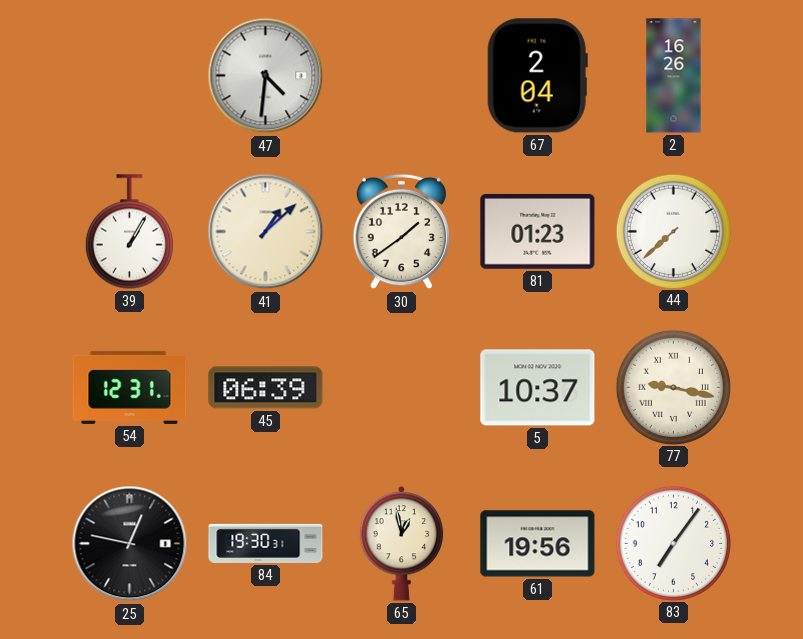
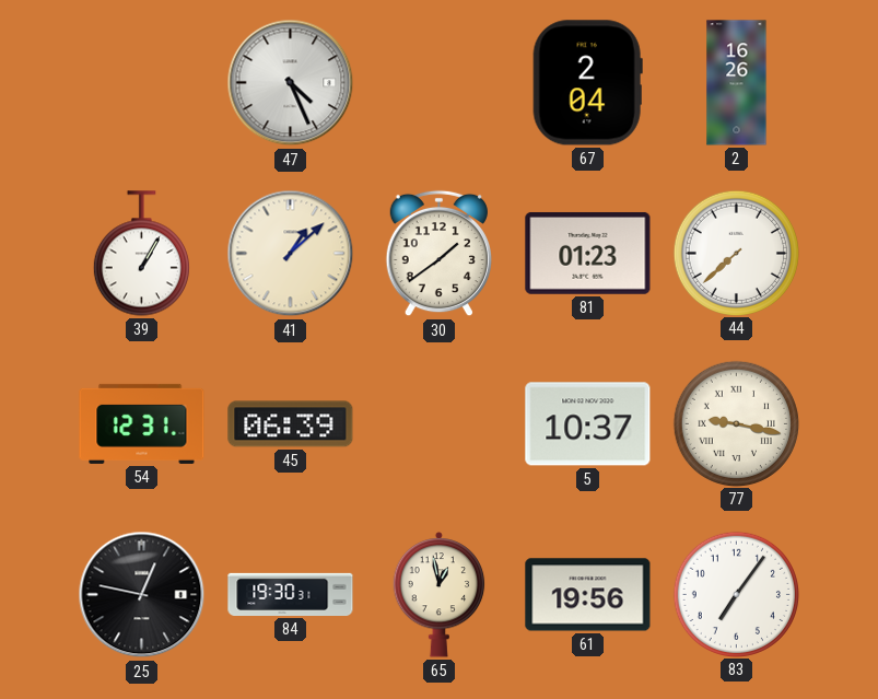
47: 4:31 -> 4:26 (291, 83)
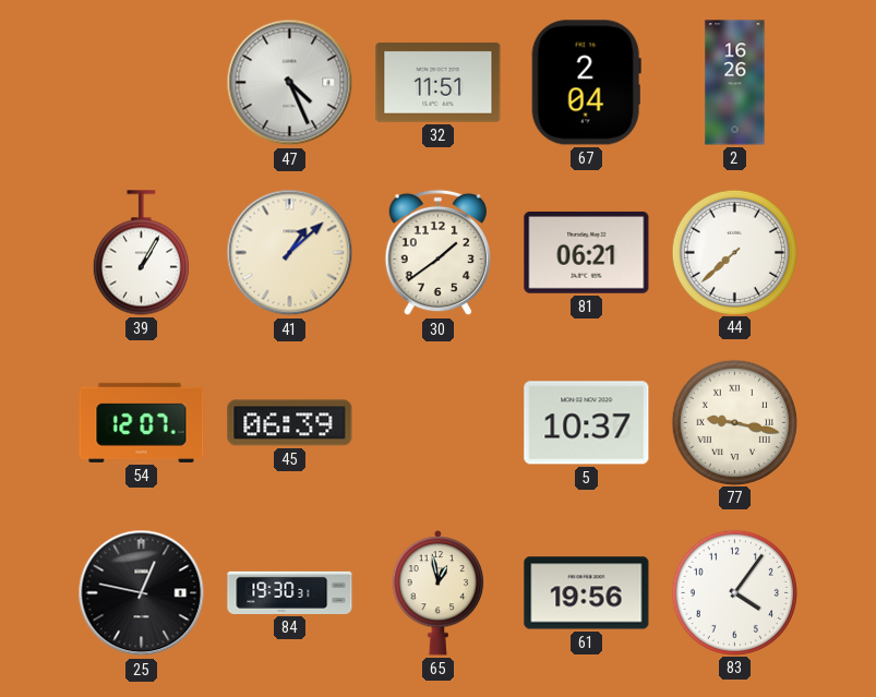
32: none -> 11:51 (439, 83)
81: 01:23 -> 06:21 (587, 252)
54: 12:31 -> 12:07 (142, 422)
83: 7:06 -> 4:06 (734, 592)
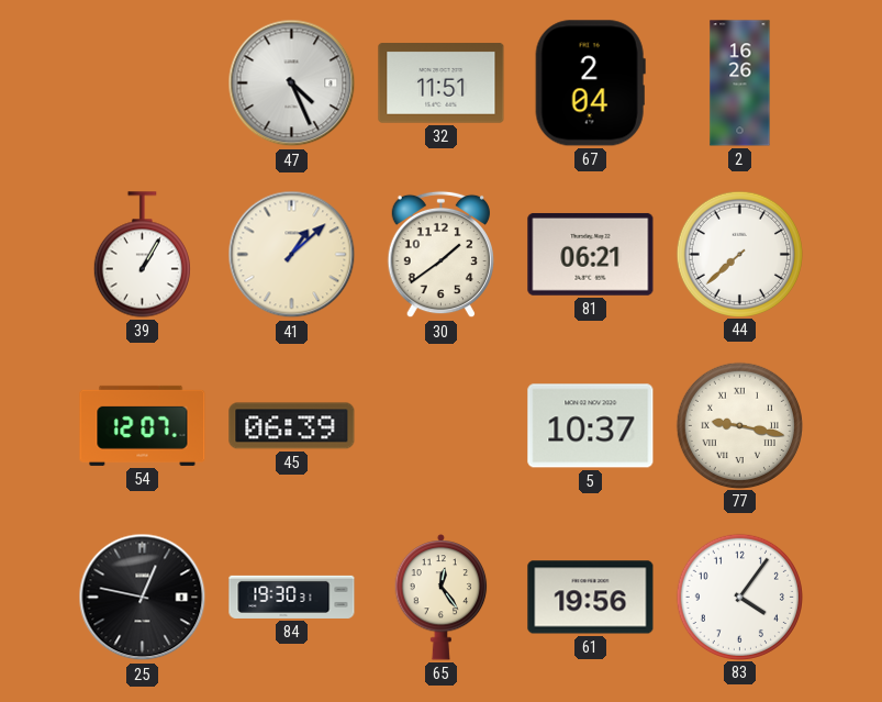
65: 12:58 -> 12:24 (442, 597)
